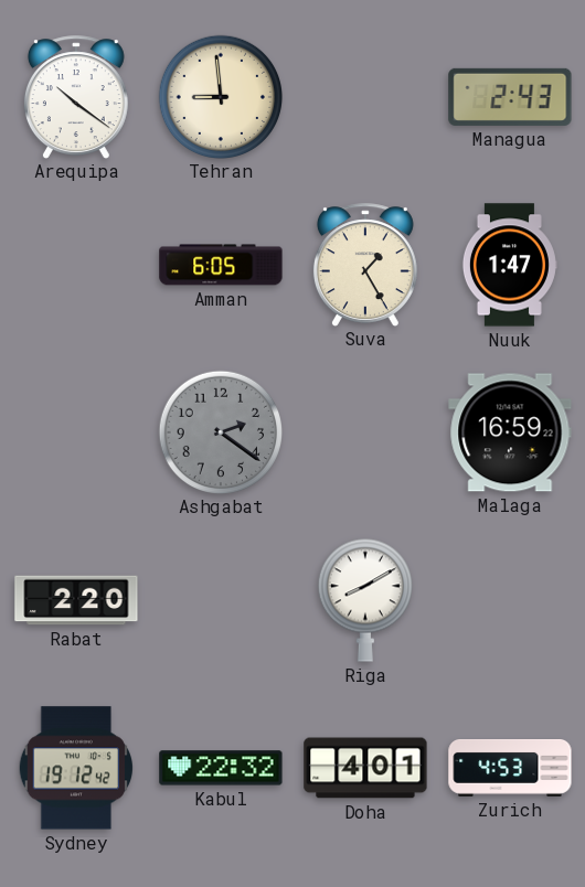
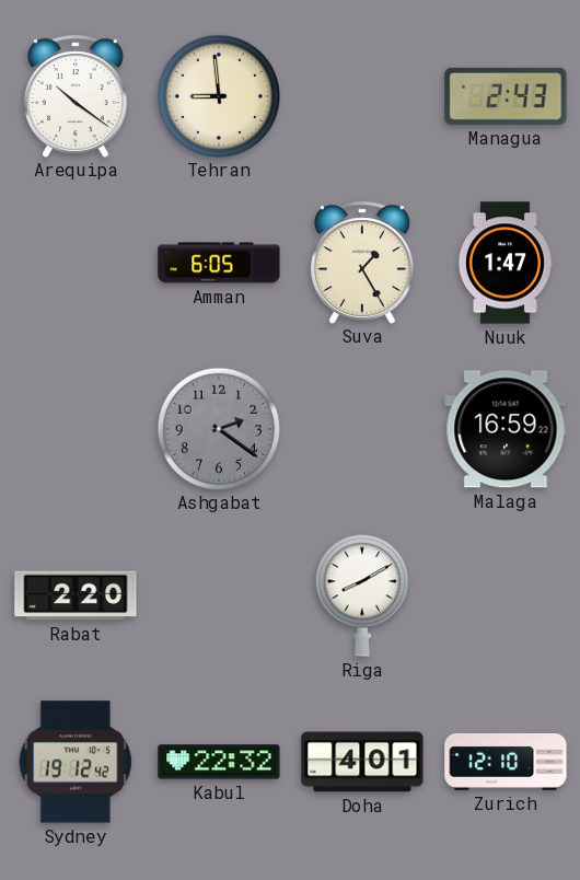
Zurich: 4:53 -> 12:10 (506, 763)
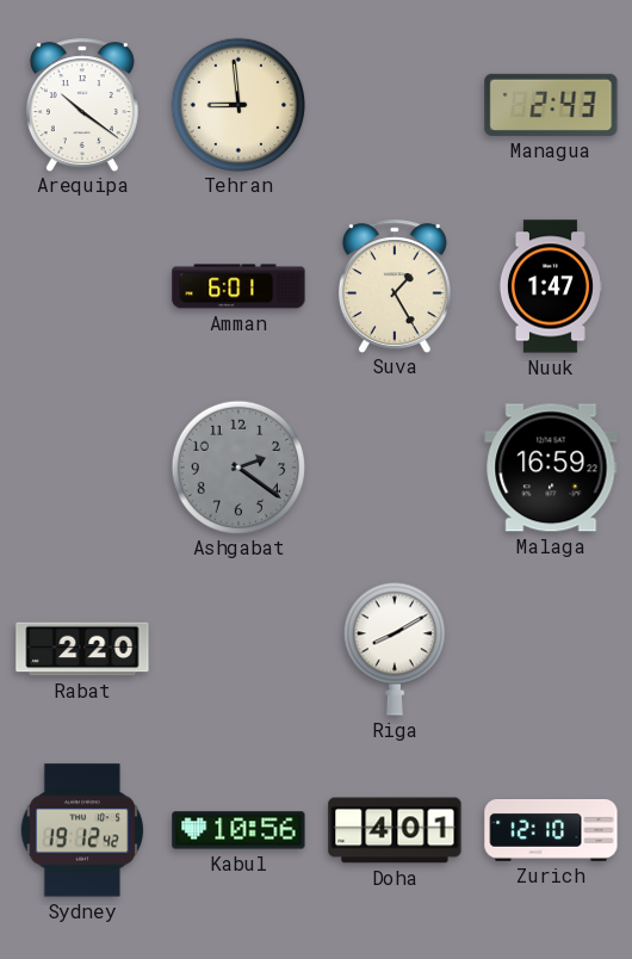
Amman: 6:05 -> 6:01 (238, 286)
Kabul: 22:32 -> 10:56 (238, 830)
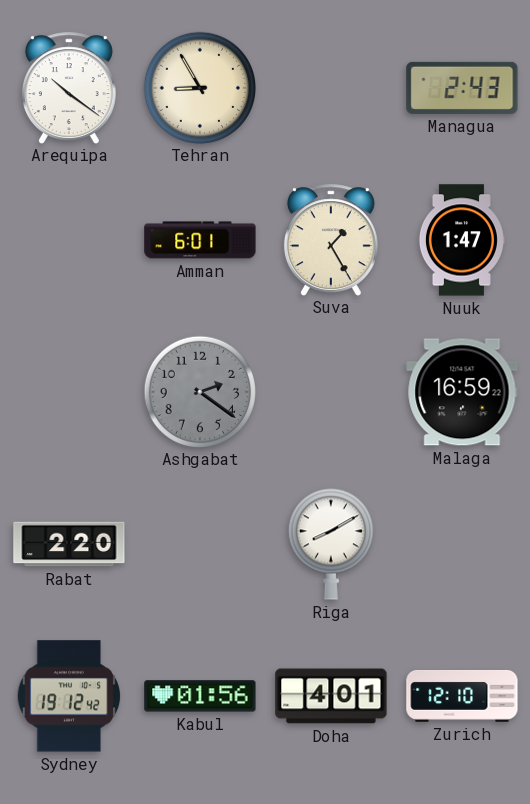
Tehran: 8:59 -> 8:55 (199, 87)
Kabul: 10:56 -> 01:56 (200, 696)
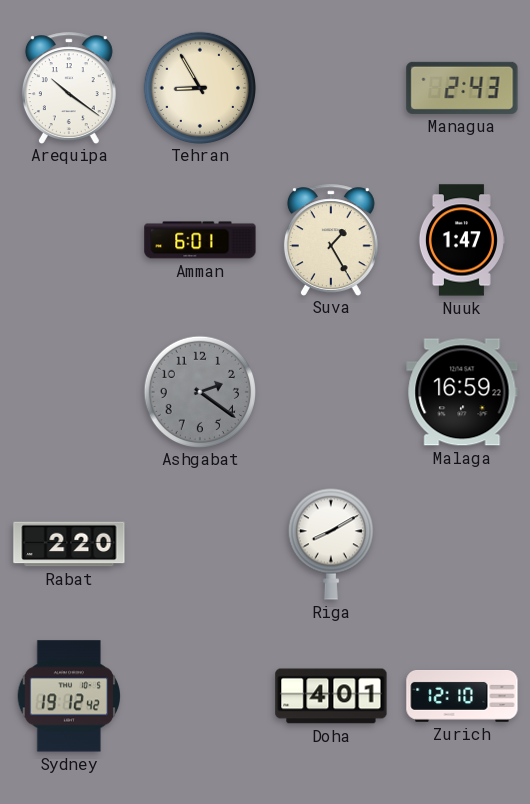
Kabul: 01:56 -> none (200, 696)
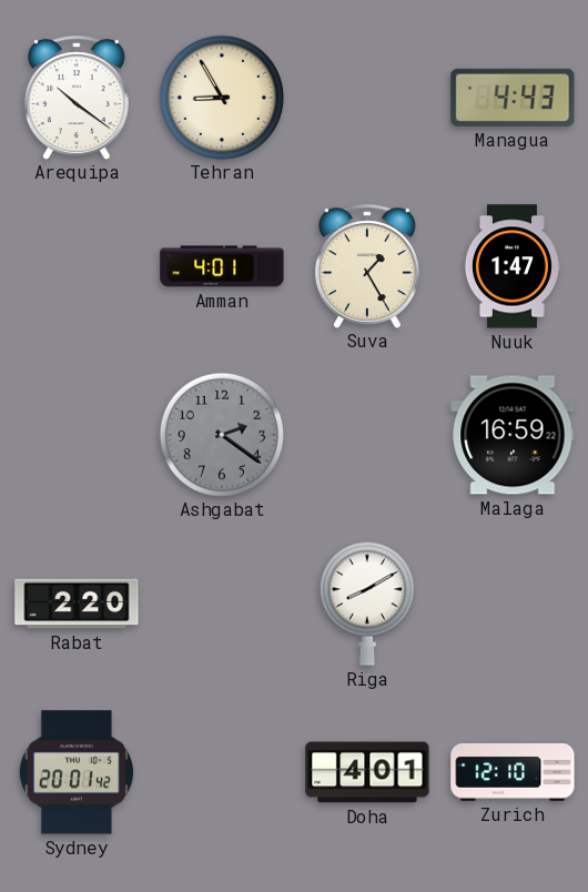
Managua: 2:43 -> 4:43 (513, 98)
Amman: 6:01 -> 4:01 (222, 266)
Sydney: 19:12 -> 20:01 (75, 772)
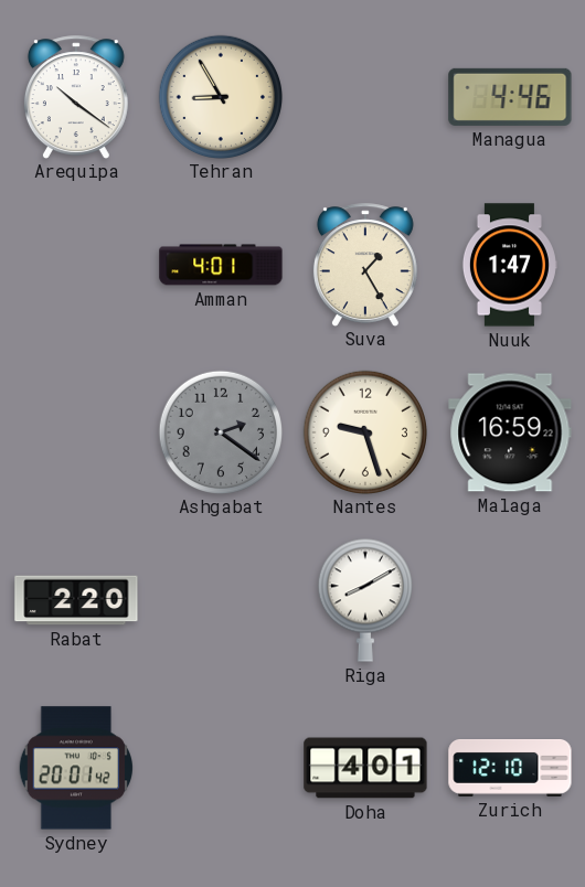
Managua: 4:43 -> 4:46 (510, 97)
Nantes: none -> 9:27 (364, 431)
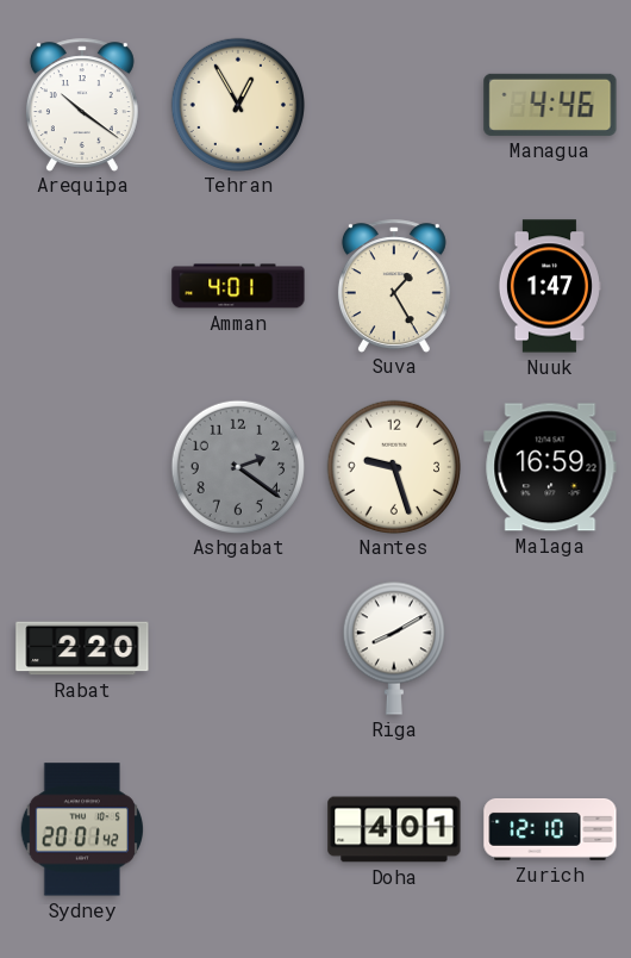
Tehran: 8:55 -> 12:55 (237, 104)
